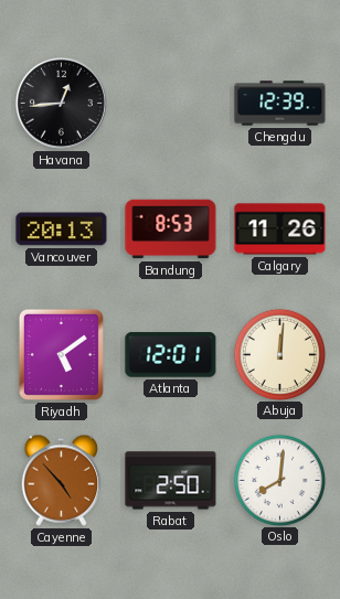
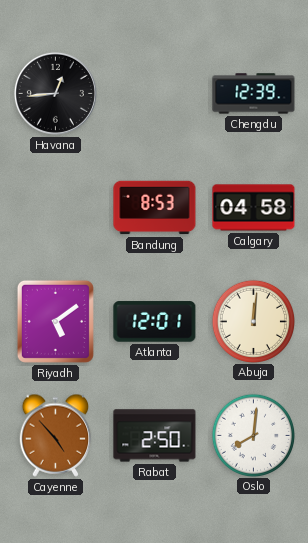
Vancouver: 20:13 -> none (62, 229)
Calgary: 11:26 -> 04:58 (254, 208)
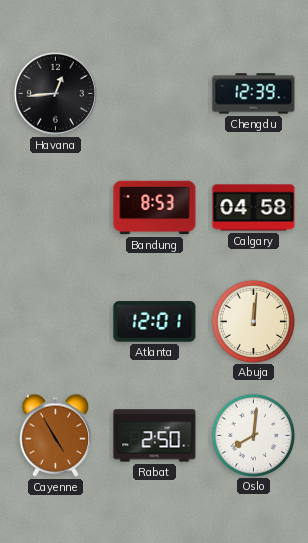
Riyadh: 5:09 -> none (55, 321)
Cayenne: 4:53 -> 4:55 (56, 435)
